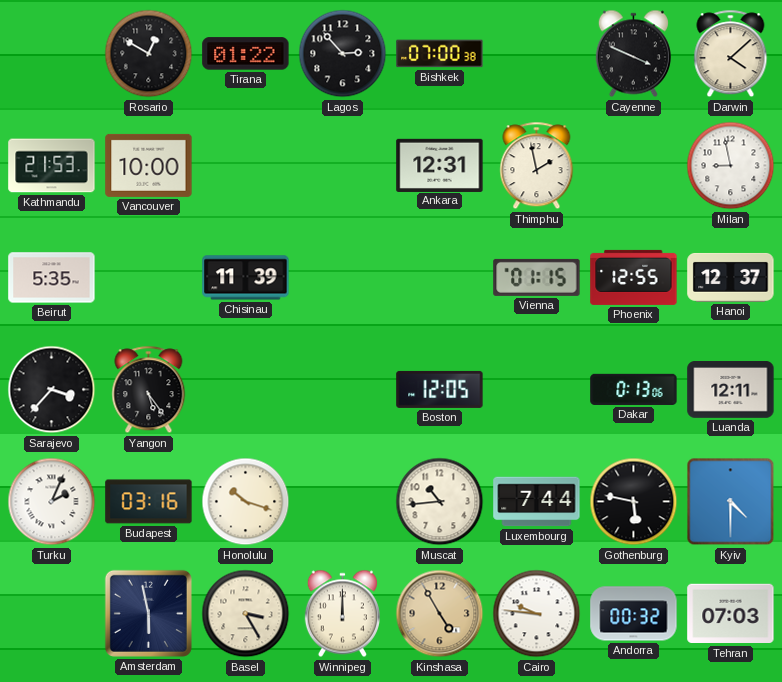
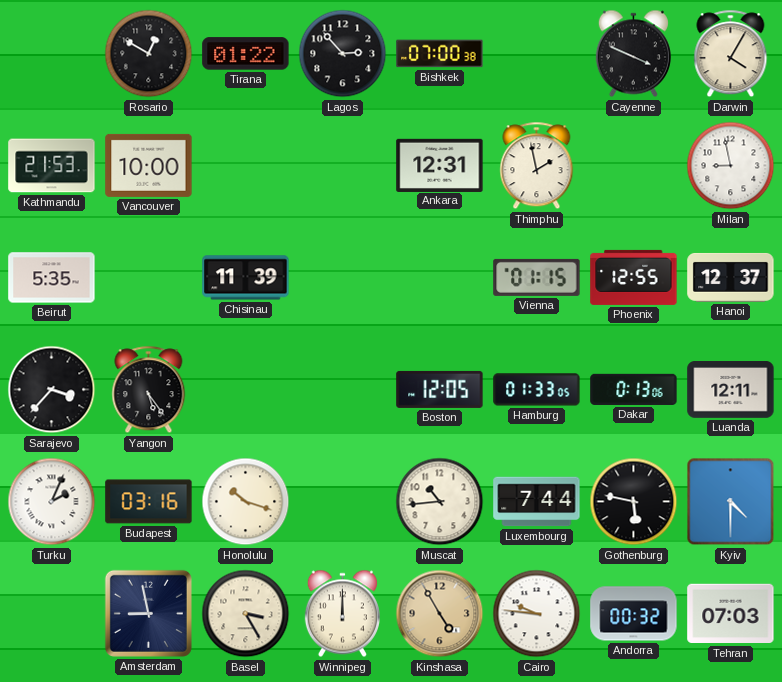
Darwin: 4:08 -> 4:05 (731, 54)
Hamburg: none -> 01:33 (537, 390)
Amsterdam: 5:58 -> 8:58 (148, 613)
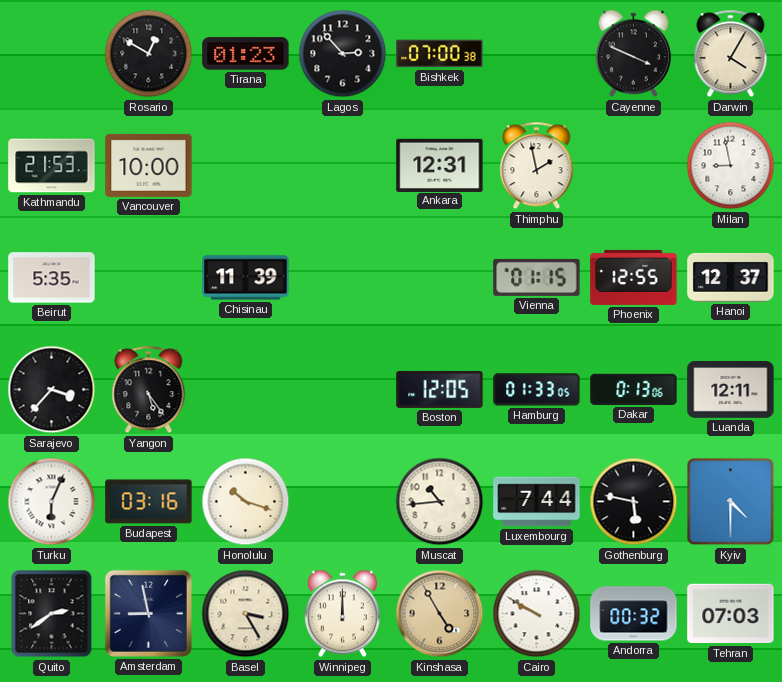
Tirana: 01:22 -> 01:23 (246, 54)
Turku: 2:04 -> 6:04 (52, 502)
Quito: none -> 2:39 (52, 614)
Cairo: 9:46 -> 9:50 (537, 614)
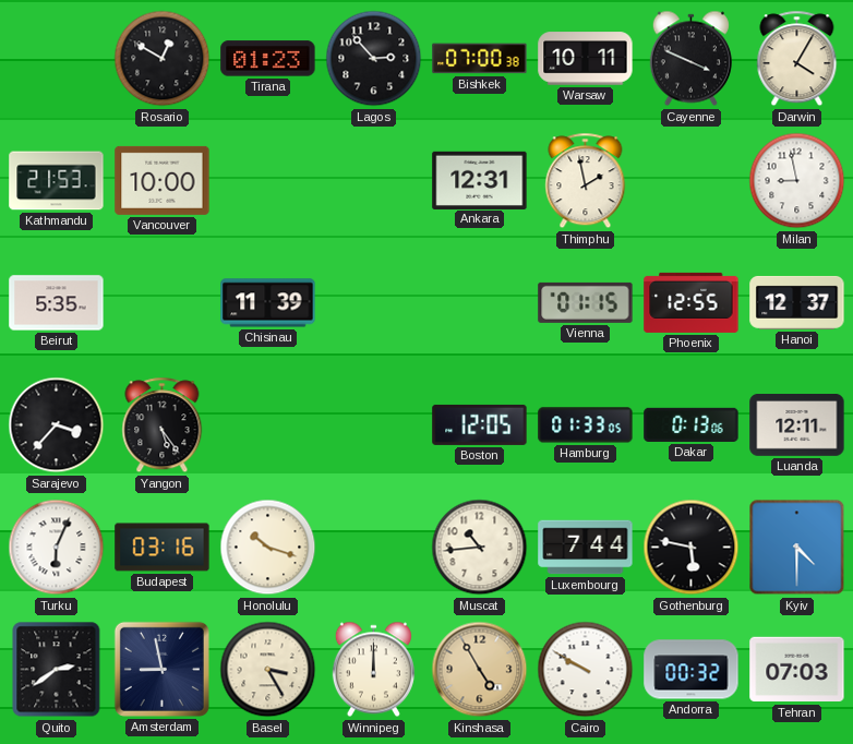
Warsaw: none -> 10:11 (586, 59)
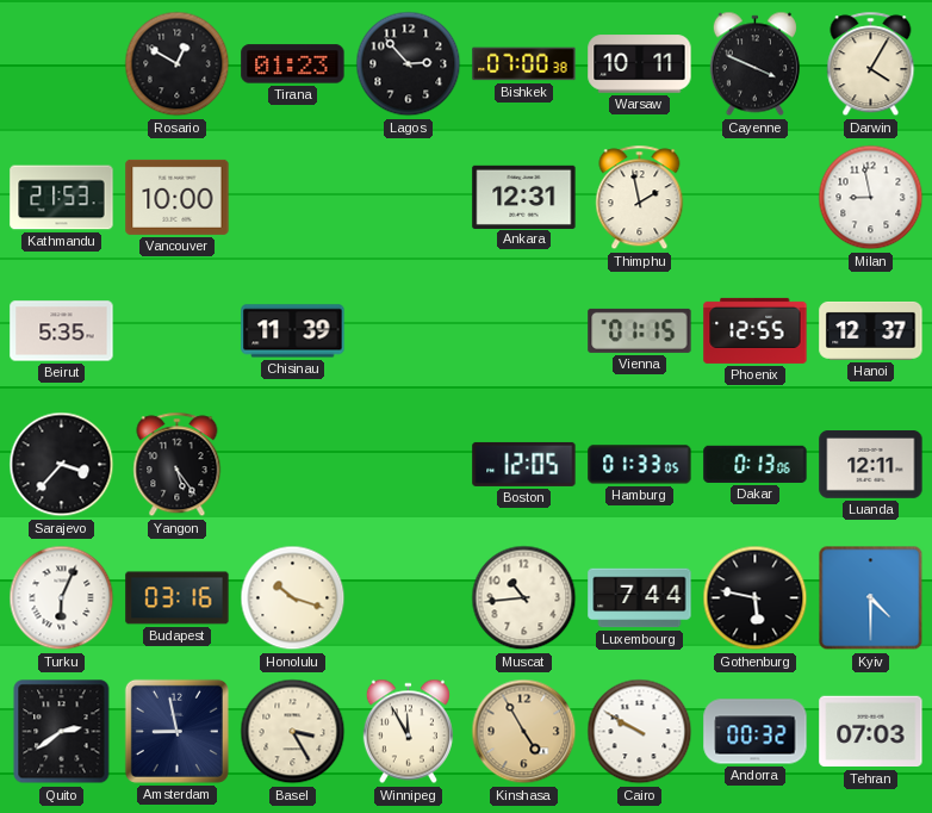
Winnipeg: 12:00 -> 11:55 (408, 732)
